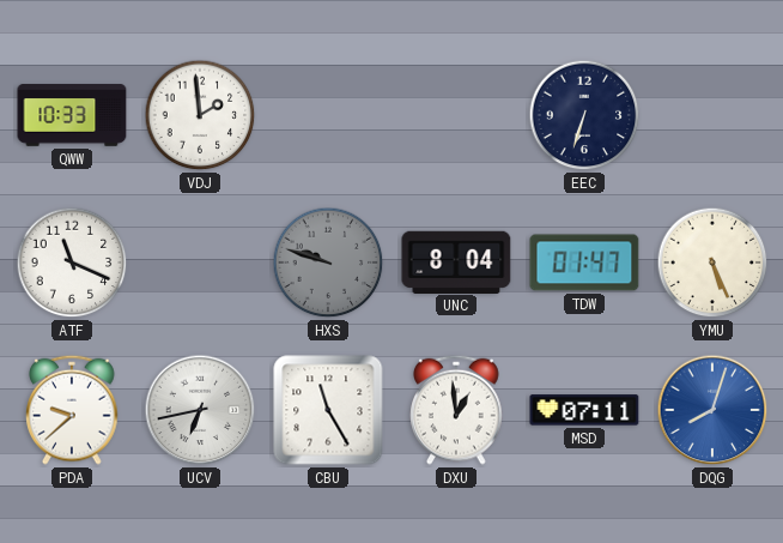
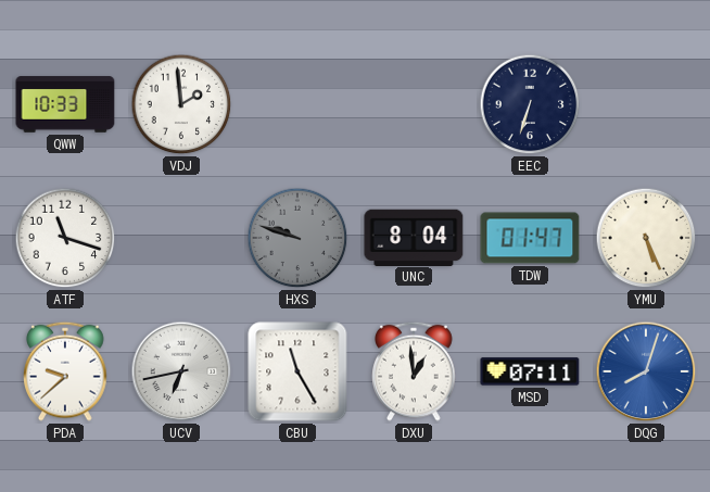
ATF: 11:19 -> 11:18 (65, 238)
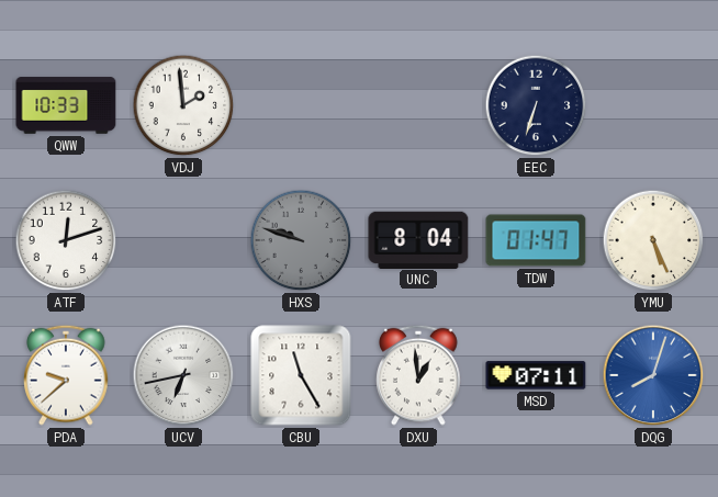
ATF: 11:18 -> 12:12 (66, 240)
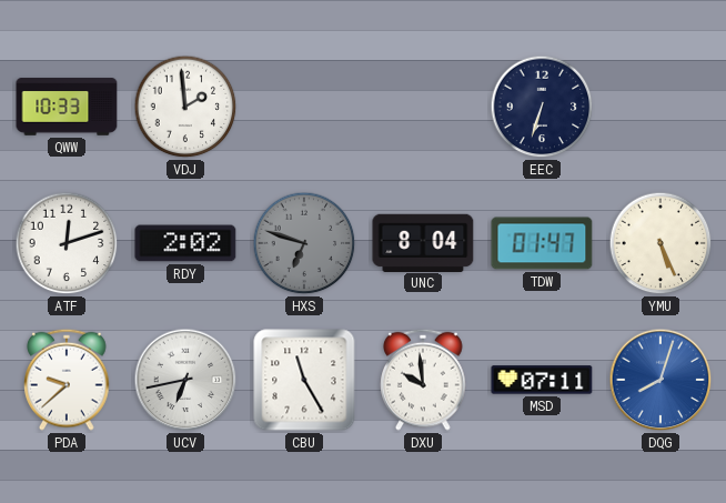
RDY: none -> 2:02 (185, 243)
HXS: 9:48 -> 6:48 (304, 243)
DXU: 12:59 -> 9:59 (423, 380)
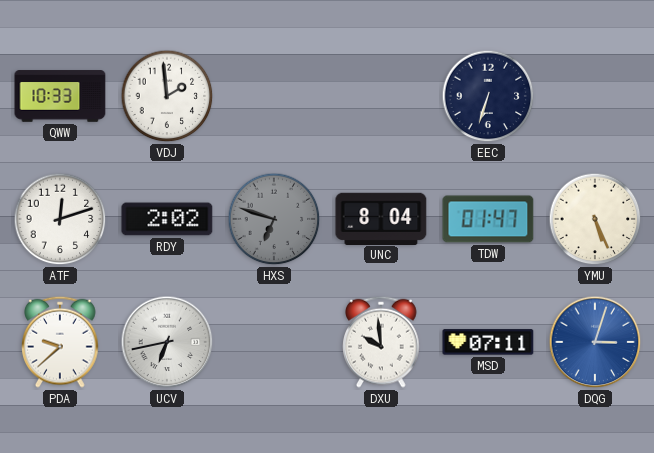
CBU: 11:25 -> none (304, 380)
DQG: 8:03 -> 3:03 (595, 342)
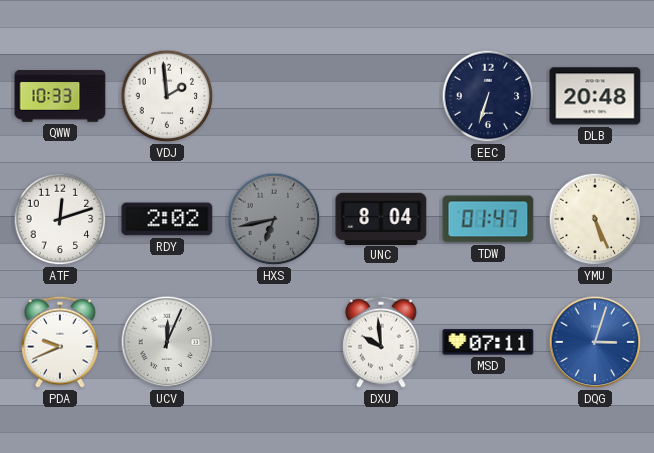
DLB: none -> 20:48 (595, 96)
HXS: 6:48 -> 6:43 (274, 219)
PDA: 9:38 -> 9:41 (60, 342)
UCV: 6:43 -> 12:04 (167, 342)
